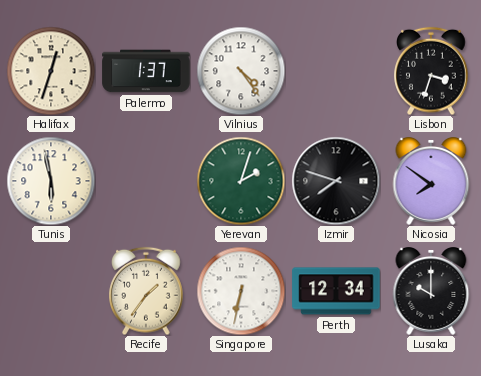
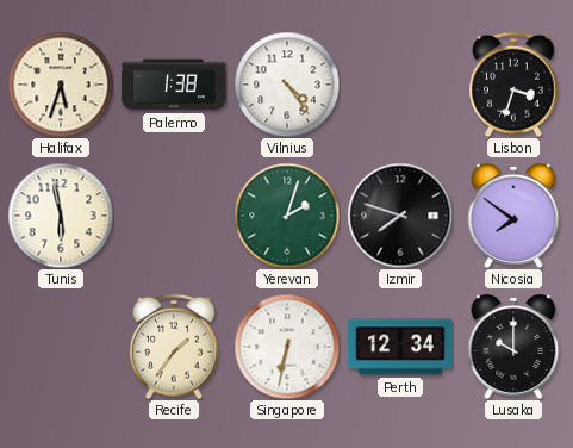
Halifax: 12:33 -> 5:33 (61, 85)
Palermo: 1:37 -> 1:38 (174, 85)
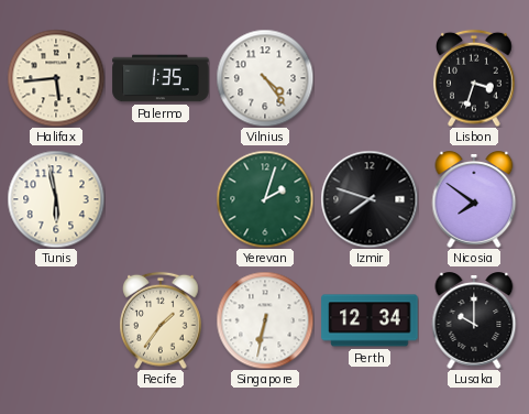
Halifax: 5:33 -> 5:44 (56, 78)
Palermo: 1:38 -> 1:35 (161, 78)
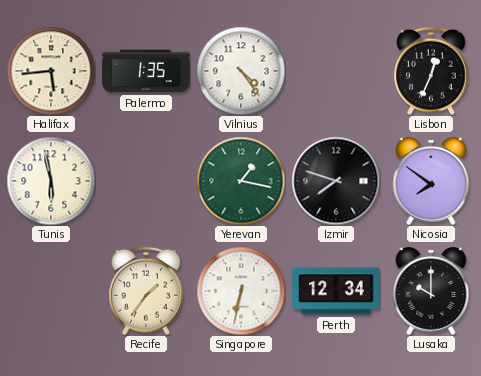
Lisbon: 3:33 -> 12:34 (431, 71)
Yerevan: 2:03 -> 1:17 (241, 181)
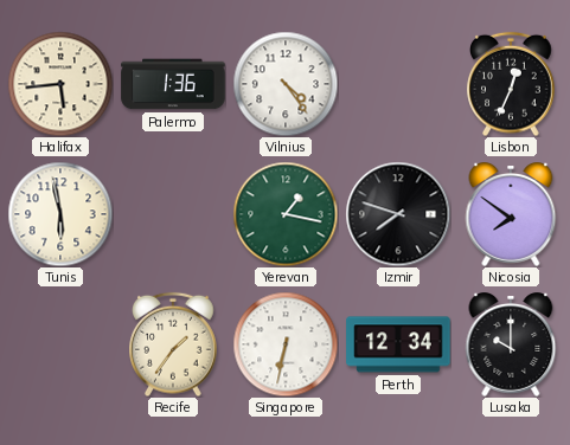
Palermo: 1:35 -> 1:36 (173, 84)
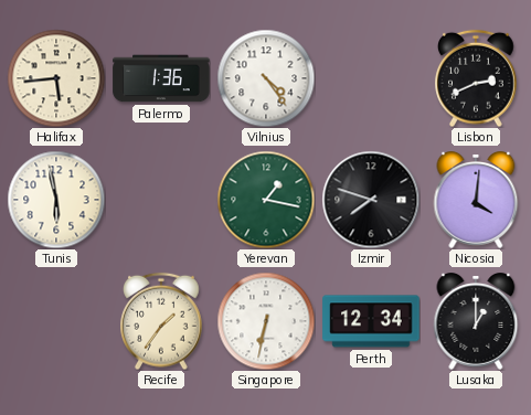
Lisbon: 12:34 -> 2:41 (476, 78)
Nicosia: 7:51 -> 4:01 (476, 201)
Lusaka: 10:00 -> 1:00 (476, 322)
